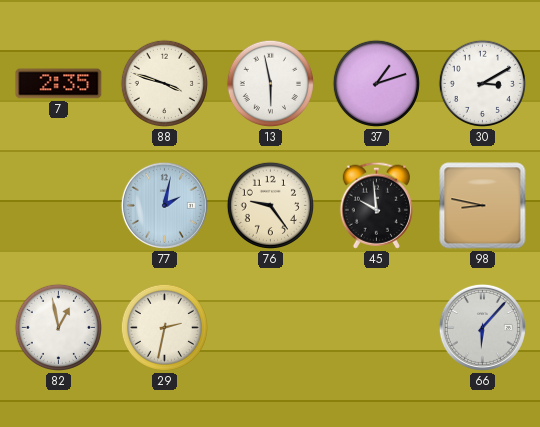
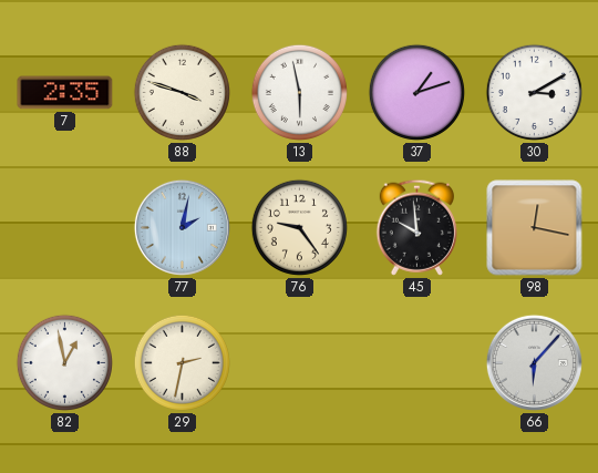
98: 8:47 -> 12:17 (535, 228)
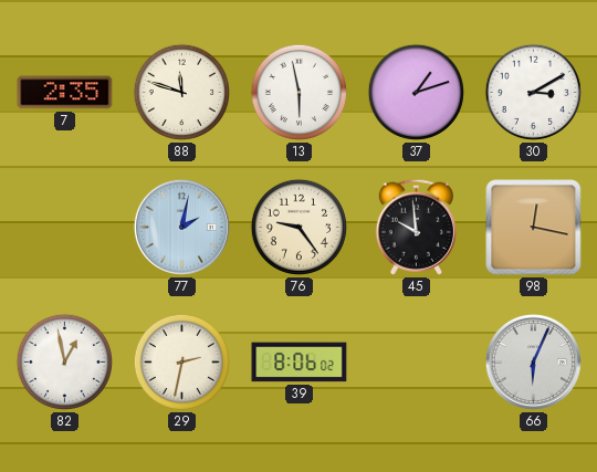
88: 3:48 -> 11:48 (181, 92)
39: none -> 8:06 (300, 363)
66: 6:07 -> 6:04 (533, 361)
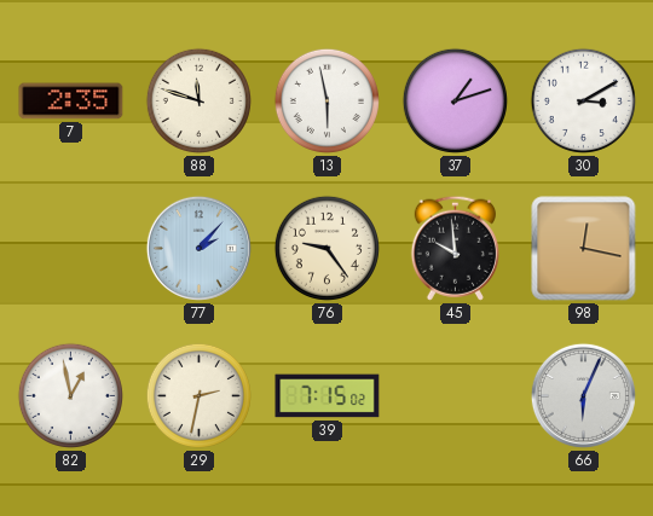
77: 2:02 -> 2:07 (198, 248)
39: 8:06 -> 7:15 (328, 396)
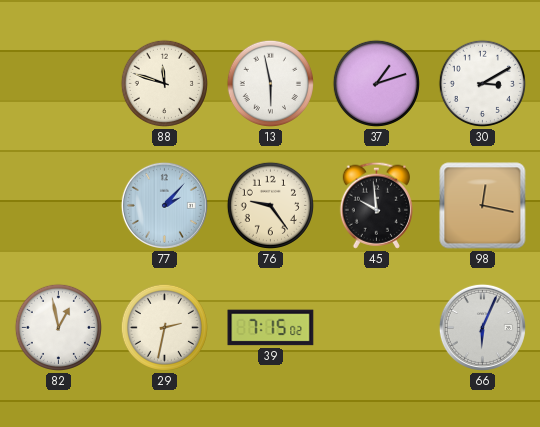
7: 2:35 -> none (71, 102)
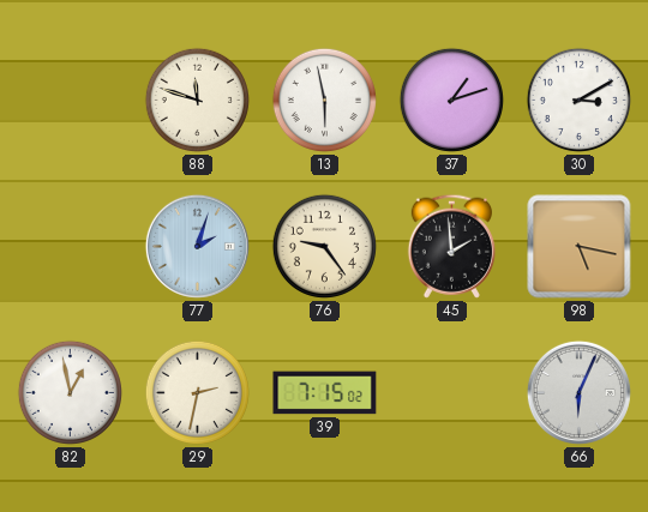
77: 2:07 -> 2:03 (197, 246)
45: 9:59 -> 1:59 (451, 246)
98: 12:17 -> 5:17 (580, 247)
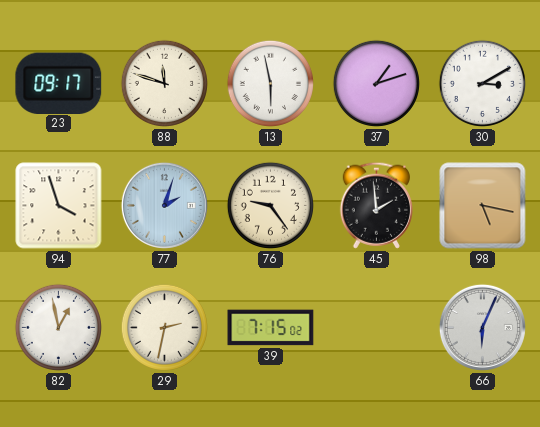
23: none -> 09:17 (59, 83)
94: none -> 3:57 (59, 206)
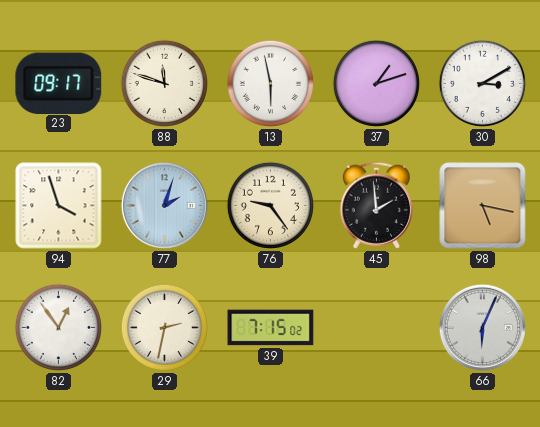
82: 12:58 -> 12:54 (58, 327)
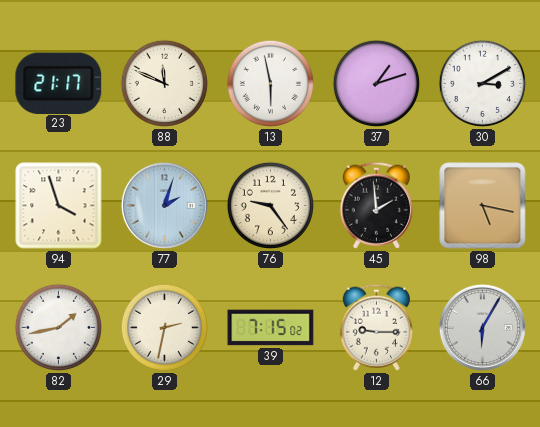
23: 09:17 -> 21:17 (59, 83)
88: 11:48 -> 11:49 (164, 83)
82: 12:54 -> 1:43 (58, 327)
12: none -> 9:15 (376, 327)
66: 6:04 -> 6:05 (482, 327)
